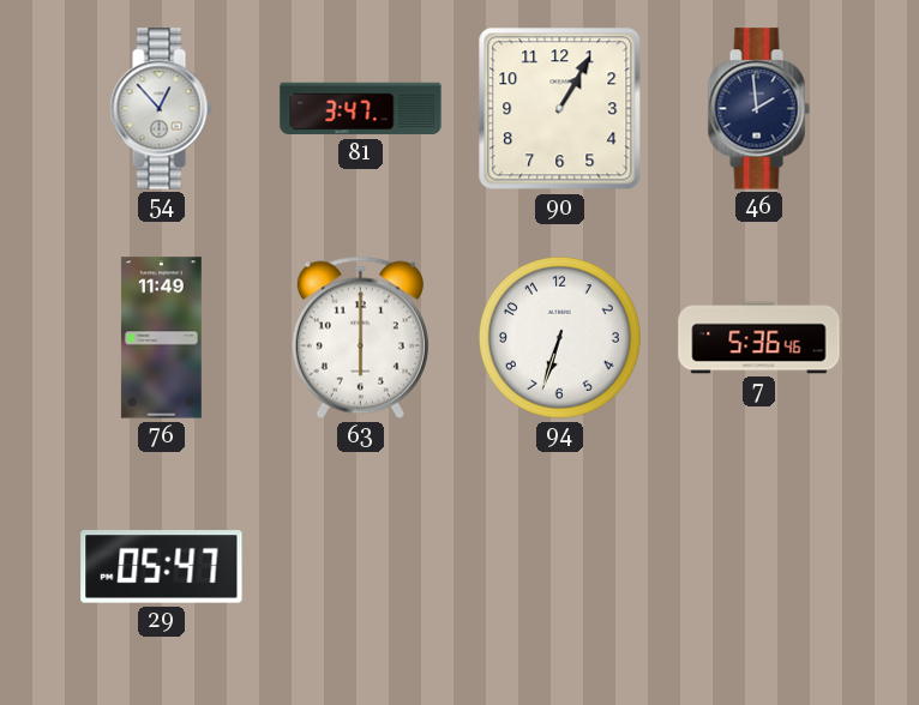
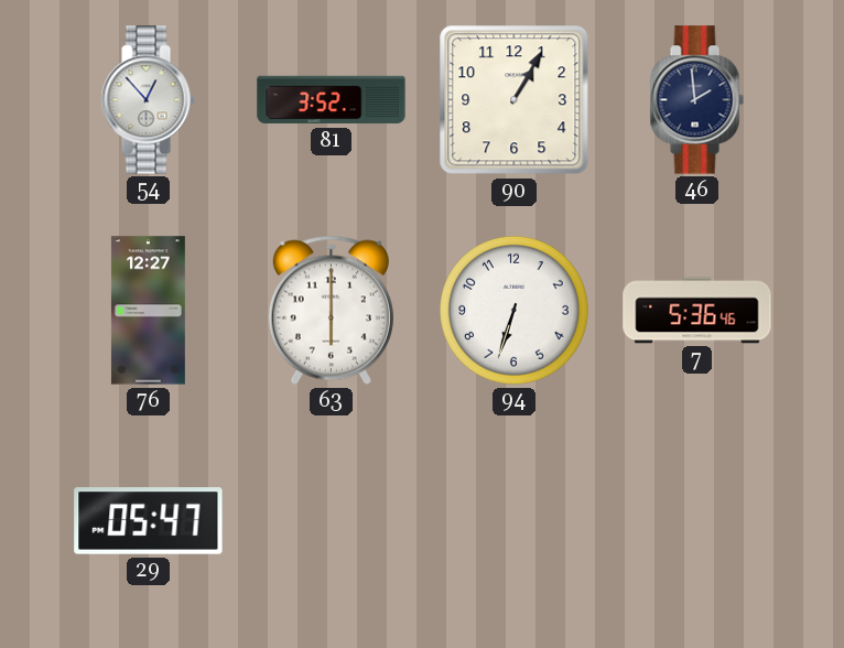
81: 3:47 -> 3:52 (332, 100)
76: 11:49 -> 12:27 (148, 311)
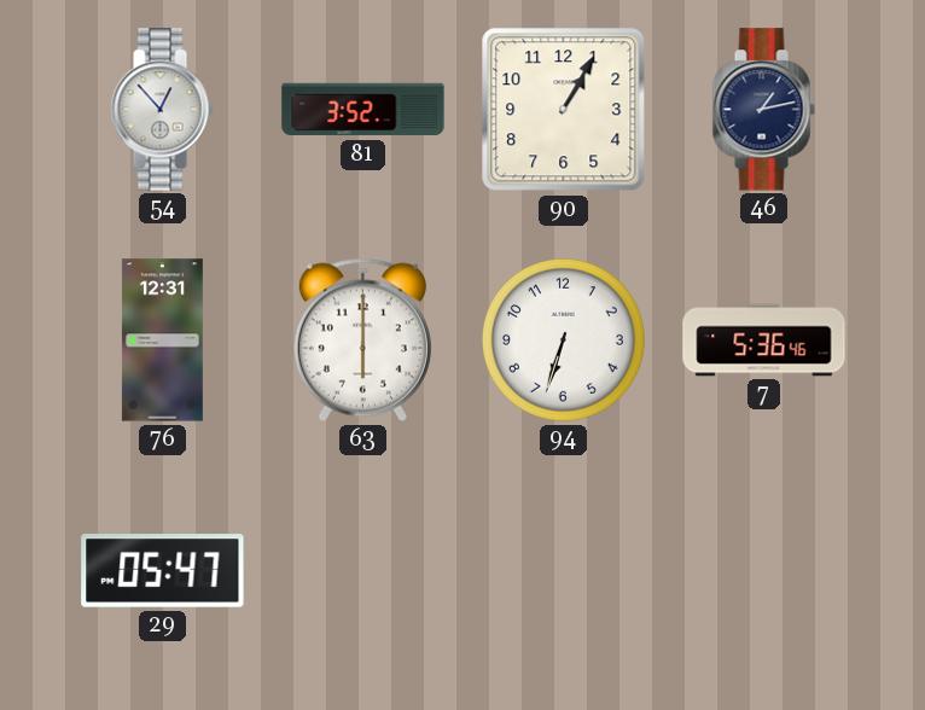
46: 1:59 -> 1:13 (763, 110)
76: 12:27 -> 12:31 (162, 341)
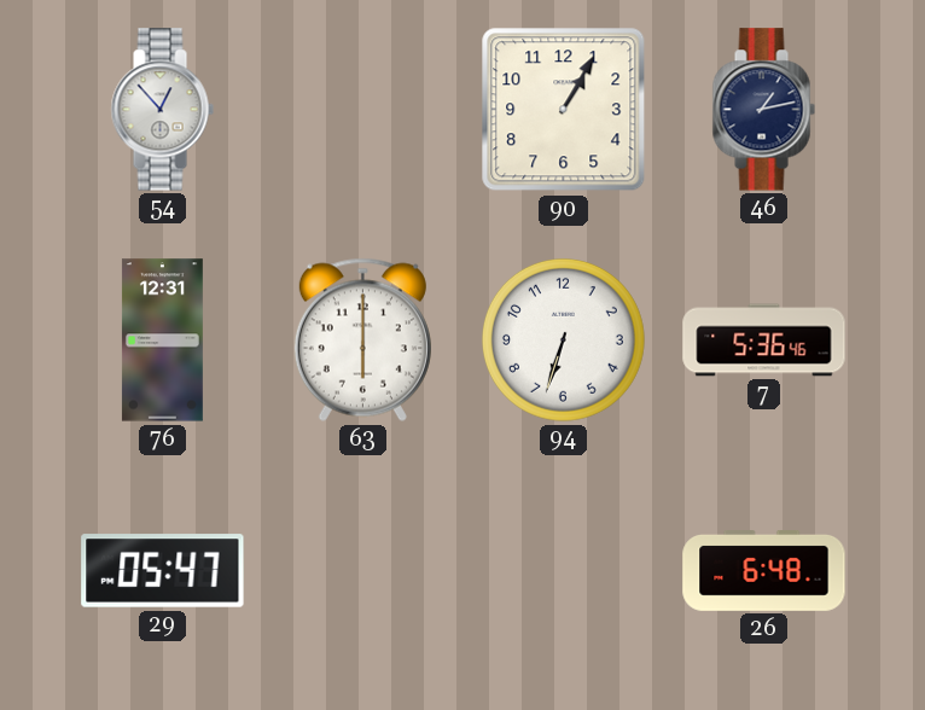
81: 3:52 -> none (363, 110)
26: none -> 6:48 (764, 571)
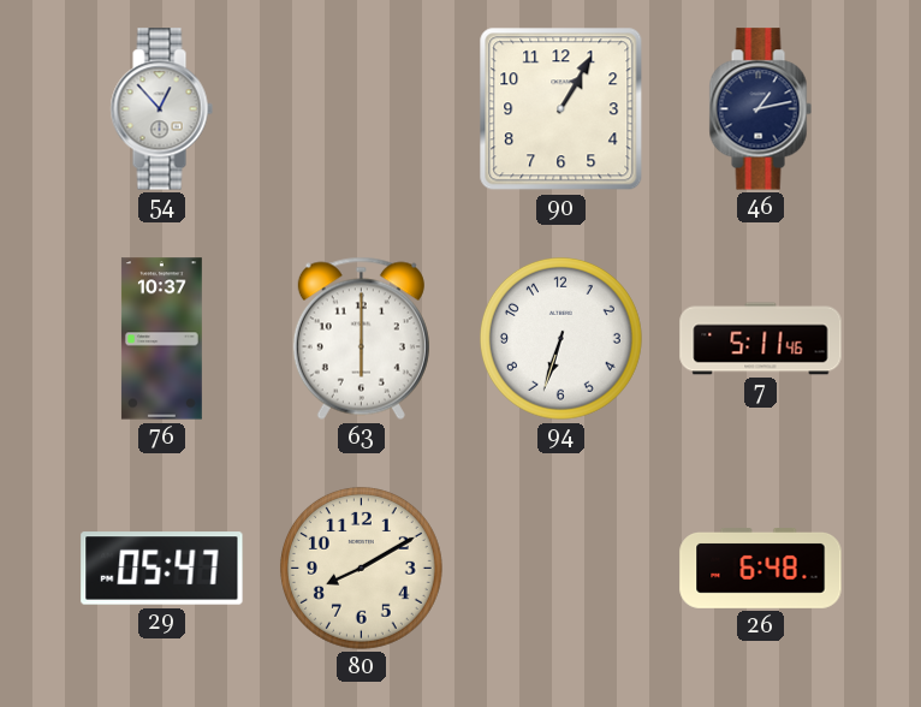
76: 12:31 -> 10:37 (161, 339)
7: 5:36 -> 5:11 (761, 339)
80: none -> 8:10 (361, 568)
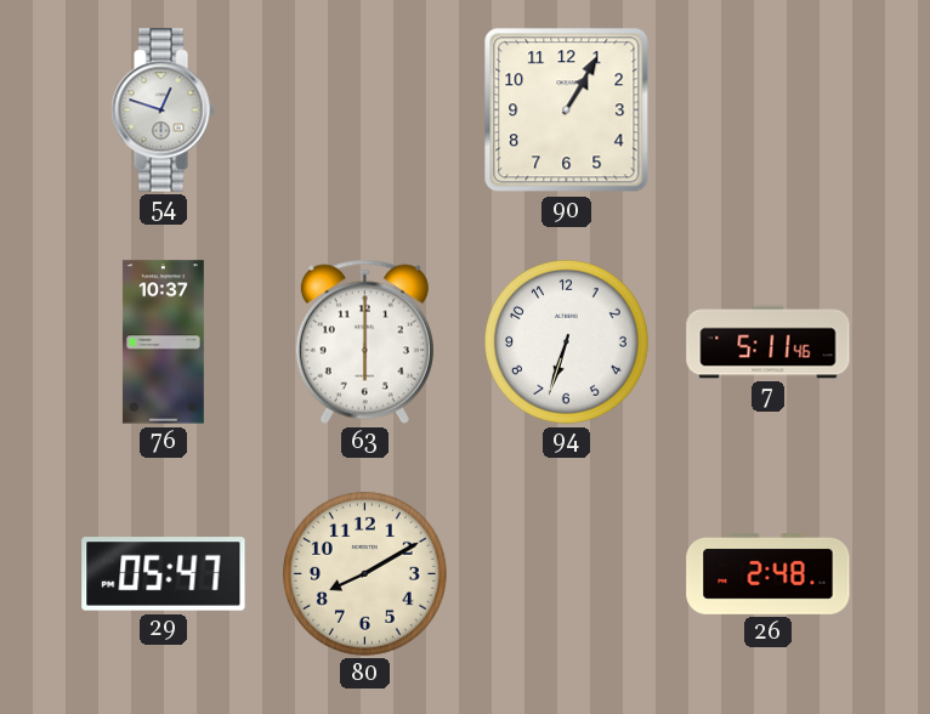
54: 12:53 -> 12:48 (163, 110)
46: 1:13 -> none (760, 109)
26: 6:48 -> 2:48 (769, 574)
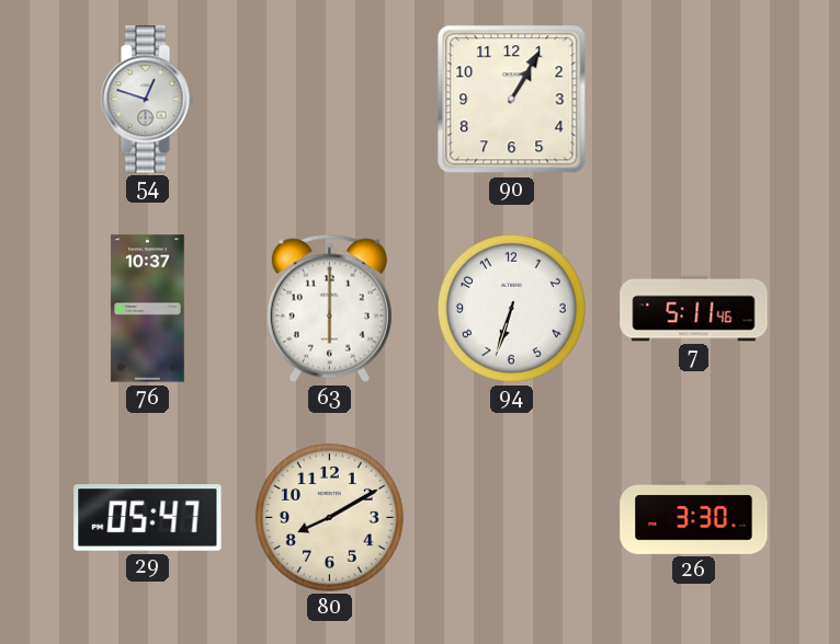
26: 2:48 -> 3:30 (694, 518)
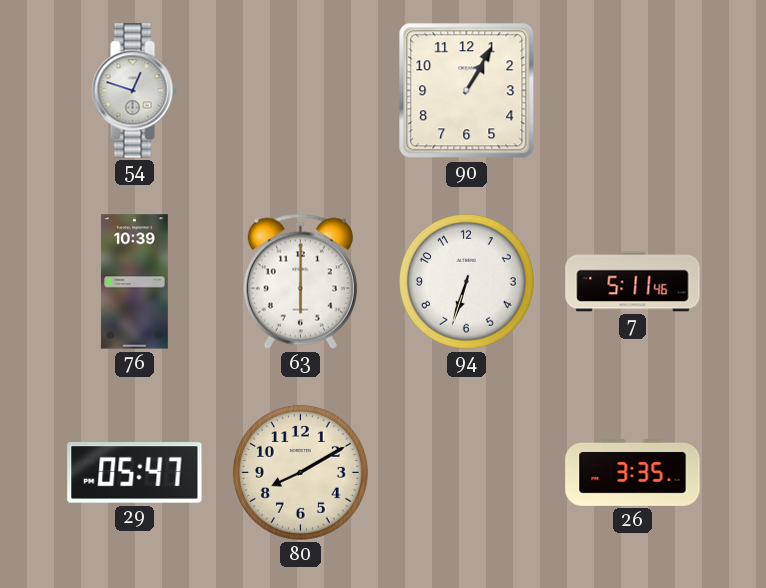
76: 10:37 -> 10:39 (134, 282)
26: 3:30 -> 3:35 (633, 473)
